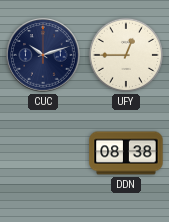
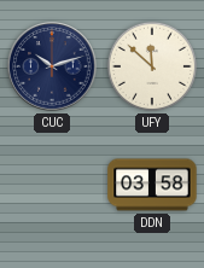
UFY: 12:45 -> 11:52 (152, 66)
DDN: 08:38 -> 03:58 (152, 185)
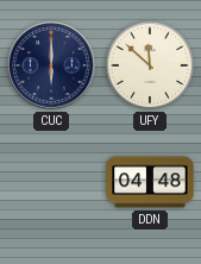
CUC: 10:12 -> 6:00 (51, 65)
DDN: 03:58 -> 04:48 (150, 182)
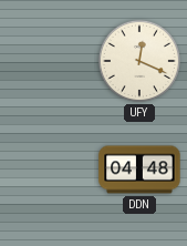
CUC: 6:00 -> none (51, 65)
UFY: 11:52 -> 12:19 (139, 61)
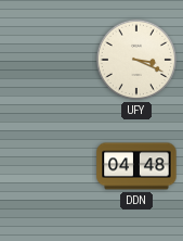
UFY: 12:19 -> 3:19 (136, 60)
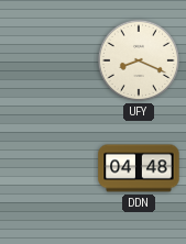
UFY: 3:19 -> 8:19 (139, 60)
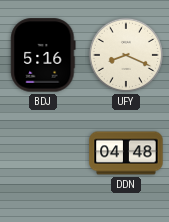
BDJ: none -> 5:16 (43, 55)
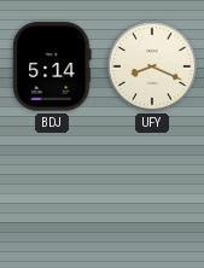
BDJ: 5:16 -> 5:14 (52, 66)
DDN: 04:48 -> none (126, 153)
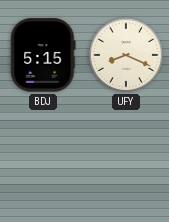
BDJ: 5:14 -> 5:15 (43, 55)
